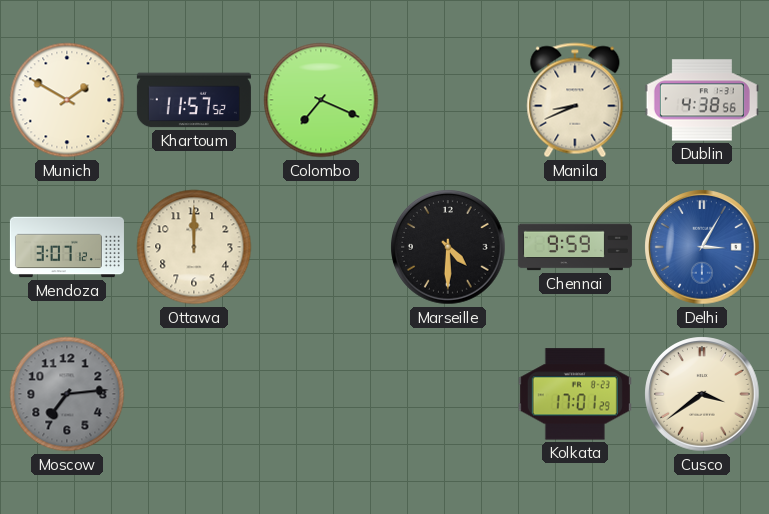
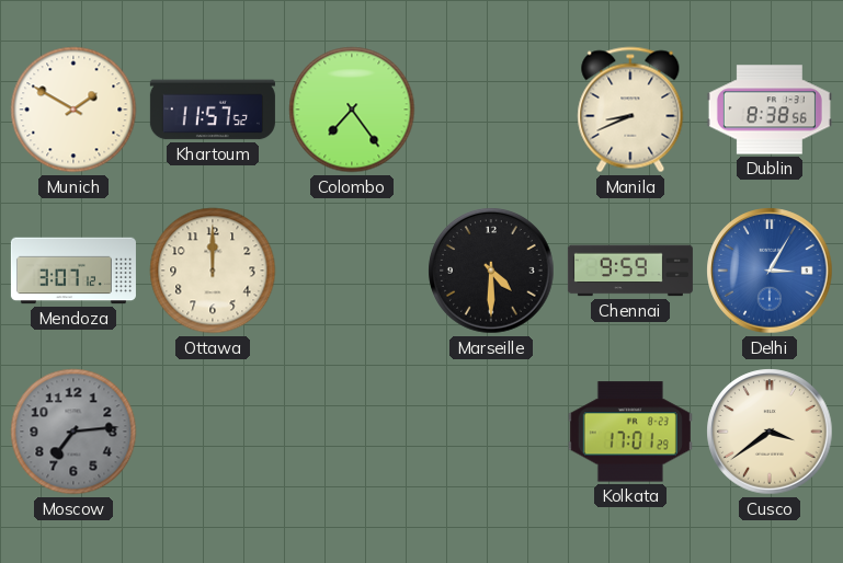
Colombo: 7:19 -> 7:24 (352, 110)
Dublin: 4:38 -> 8:38 (770, 110)
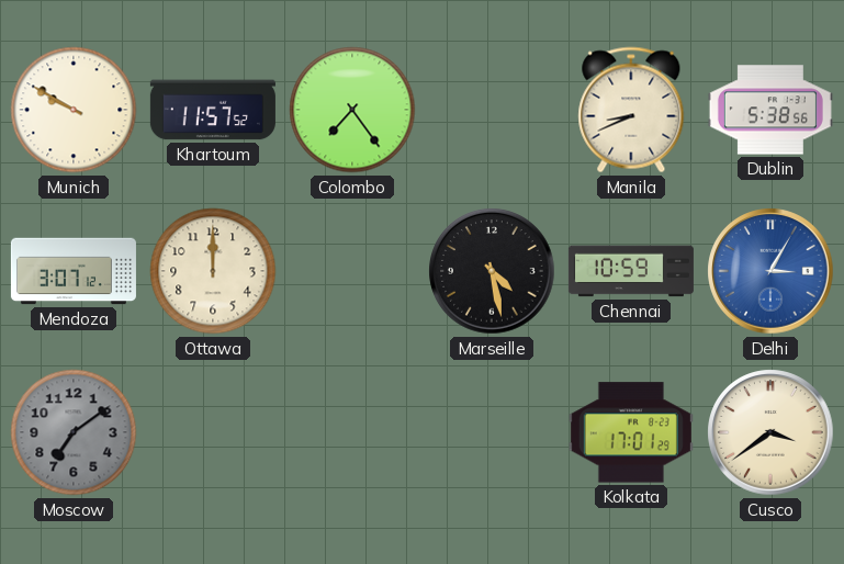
Munich: 1:50 -> 9:50 (74, 110)
Dublin: 8:38 -> 5:38 (770, 110)
Marseille: 4:30 -> 4:28 (492, 271)
Chennai: 9:59 -> 10:59 (631, 271)
Moscow: 7:14 -> 7:09 (74, 432)
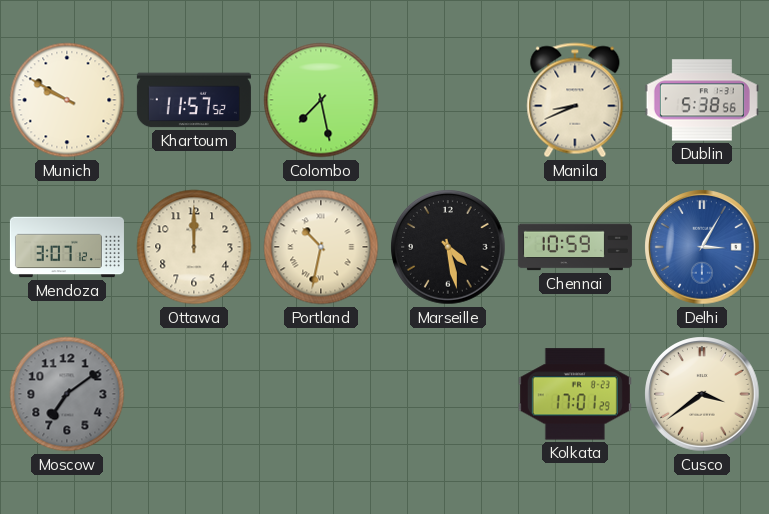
Colombo: 7:24 -> 7:28 (321, 100)
Portland: none -> 10:32 (321, 247)
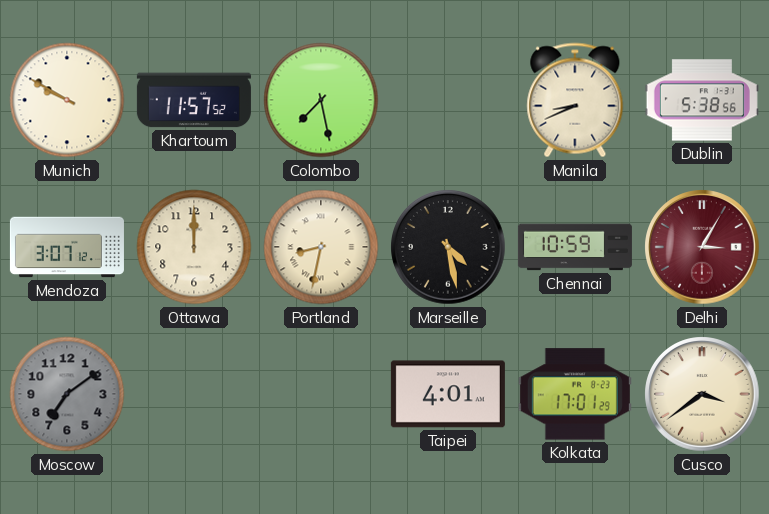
Portland: 10:32 -> 8:32 (321, 247)
Delhi dial: blue -> burgundy (702, 247)
Taipei: none -> 4:01 (448, 394)
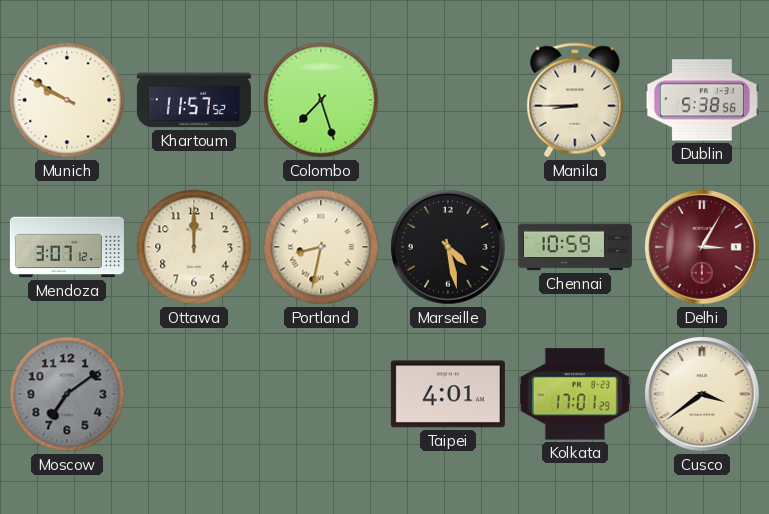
Colombo: 7:28 -> 7:27 (321, 100)
Manila: 8:41 -> 8:45 (575, 100)
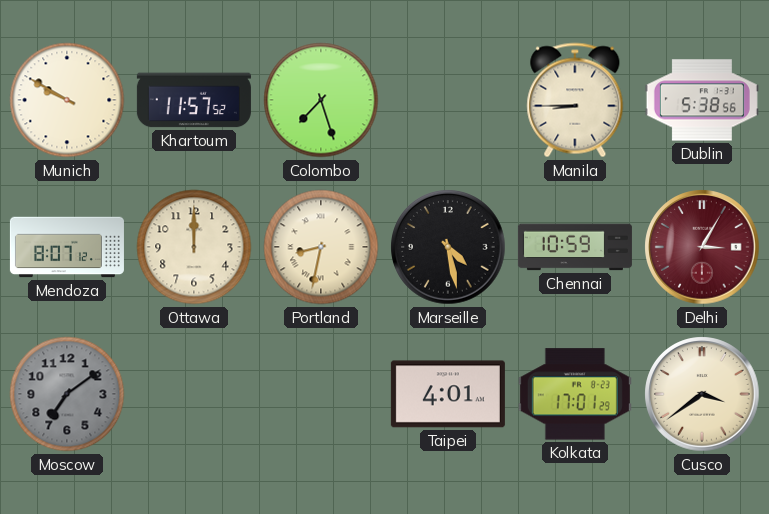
Mendoza: 3:07 -> 8:07 (67, 247)
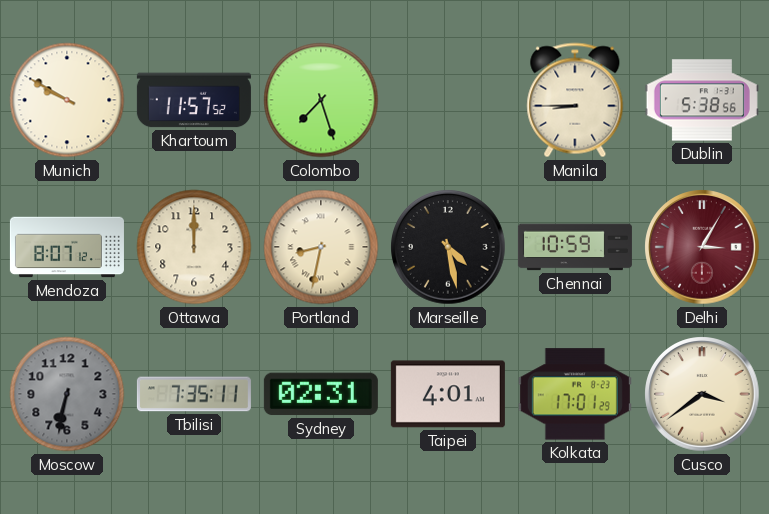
Moscow: 7:09 -> 6:32 (67, 394)
Tbilisi: none -> 7:35 (194, 394)
Sydney: none -> 02:31 (321, 394)
